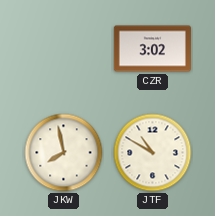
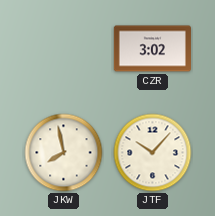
JTF: 10:50 -> 10:07 (153, 153)
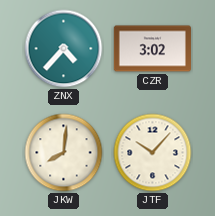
ZNX: none -> 4:37 (64, 49)
JKW: 7:58 -> 8:01 (64, 153)
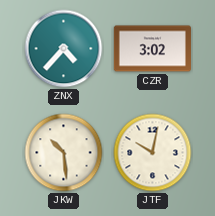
JKW: 8:01 -> 10:29 (64, 153)
JTF: 10:07 -> 10:02 (153, 153)
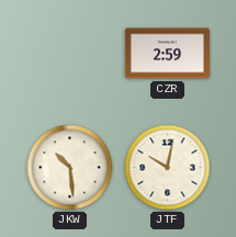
ZNX: 4:37 -> none (64, 49)
CZR: 3:02 -> 2:59 (167, 54)
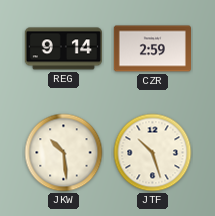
REG: none -> 9:14 (63, 49)
JTF: 10:02 -> 10:27 (153, 153)
